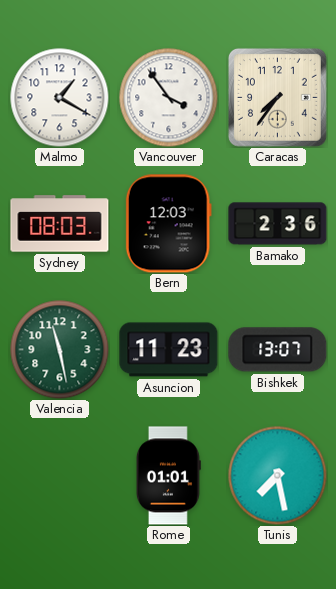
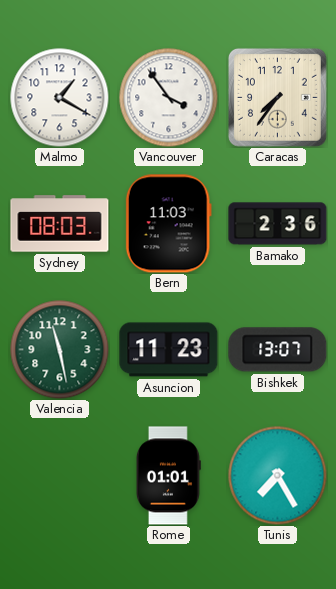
Bern: 12:03 -> 11:03 (168, 224)
Tunis: 7:28 -> 7:25 (278, 476)
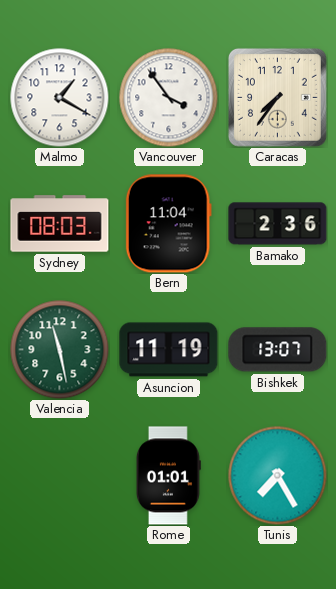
Bern: 11:03 -> 11:04 (168, 224)
Asuncion: 11:23 -> 11:19 (169, 350)
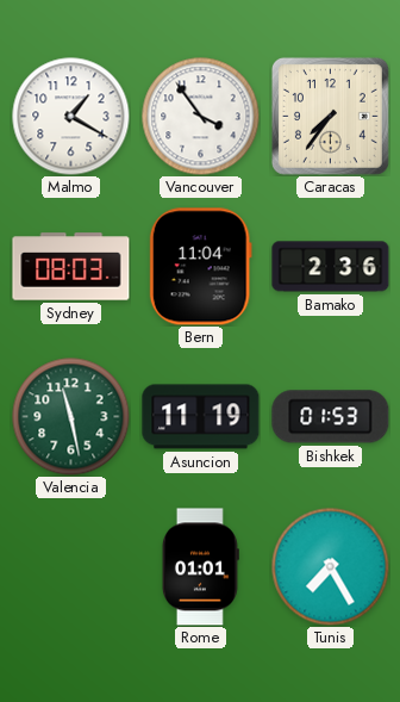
Bishkek: 13:07 -> 01:53 (331, 417)
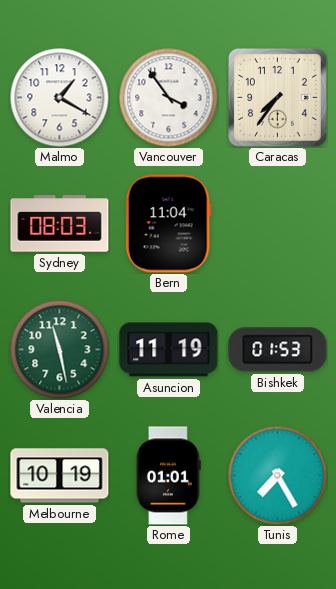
Bamako: 2:36 -> none (331, 267)
Melbourne: none -> 10:19 (60, 476)
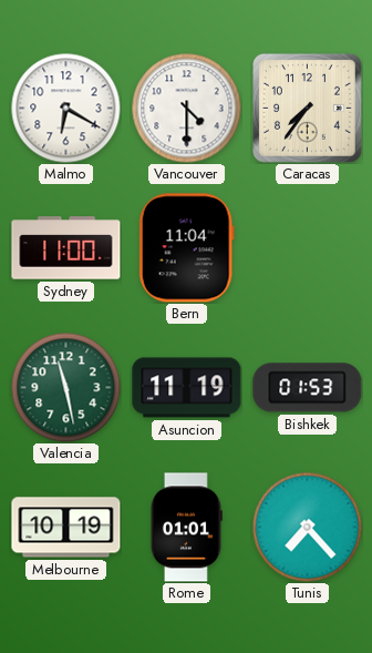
Malmo: 1:20 -> 6:20 (66, 109)
Vancouver: 3:54 -> 4:30 (187, 109)
Sydney: 08:03 -> 11:00 (66, 248)
Tunis: 7:25 -> 7:23 (308, 528)
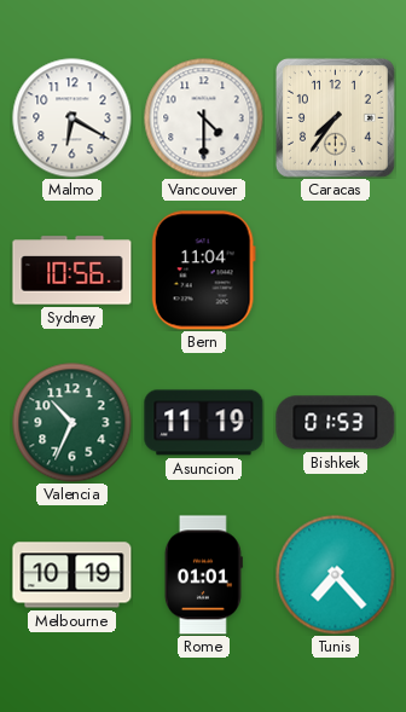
Sydney: 11:00 -> 10:56 (72, 271)
Valencia: 11:28 -> 10:34 (72, 423)
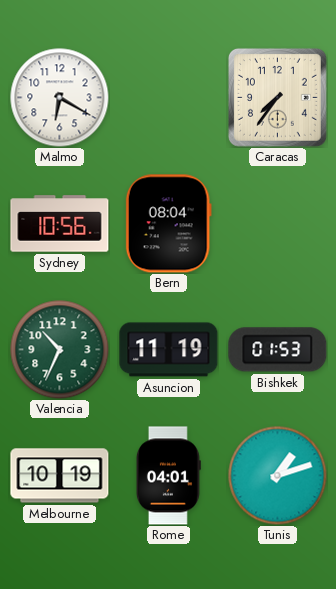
Vancouver: 4:30 -> none (204, 118)
Bern: 11:04 -> 08:04 (168, 224)
Rome: 01:01 -> 04:01 (168, 476)
Tunis: 7:23 -> 1:12 (278, 476)
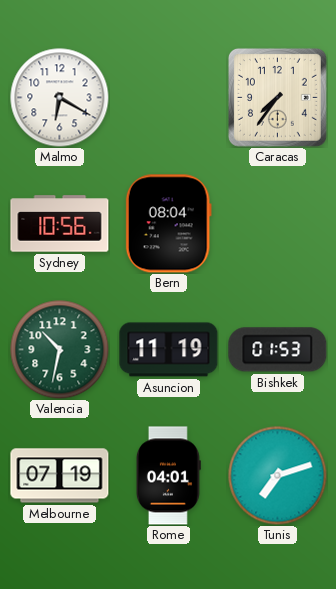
Valencia: 10:34 -> 10:32 (60, 350)
Melbourne: 10:19 -> 07:19 (60, 476)
Tunis: 1:12 -> 7:12 (278, 476)
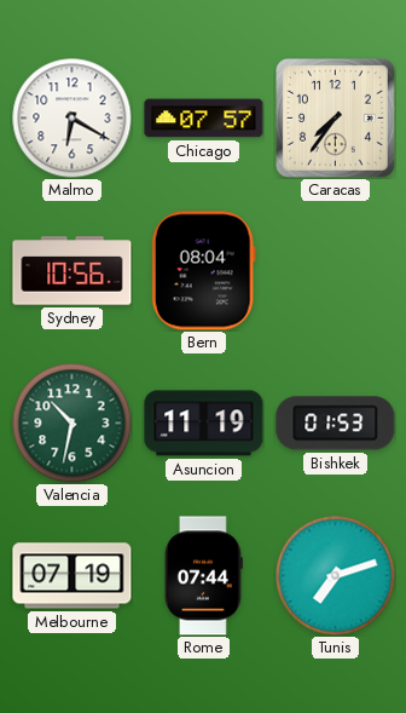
Chicago: none -> 07:57 (204, 119)
Rome: 04:01 -> 07:44 (203, 576)
